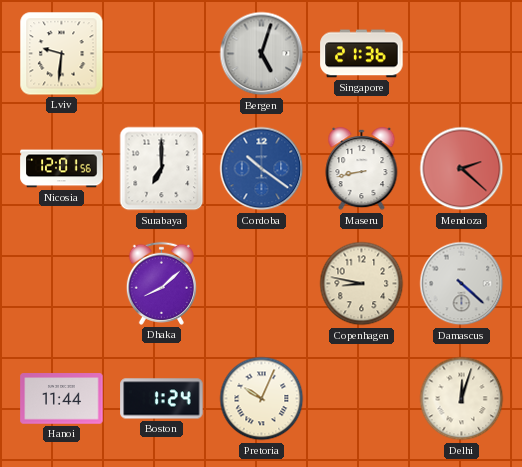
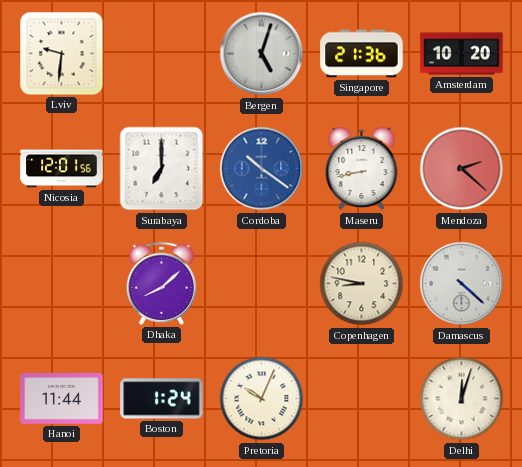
Amsterdam: none -> 10:20 (462, 54)
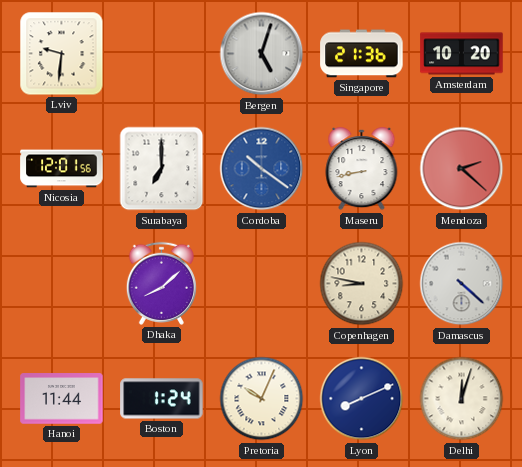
Lyon: none -> 8:11 (362, 399)
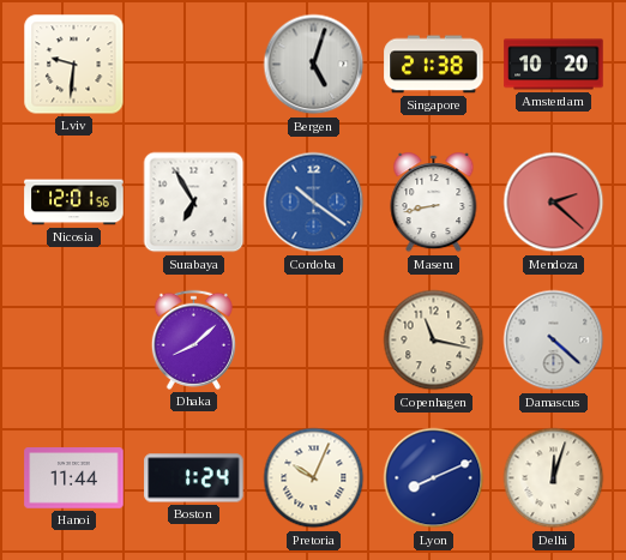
Singapore: 21:36 -> 21:38 (434, 65)
Surabaya: 7:00 -> 6:55 (194, 203)
Copenhagen: 8:47 -> 11:17 (434, 341)
